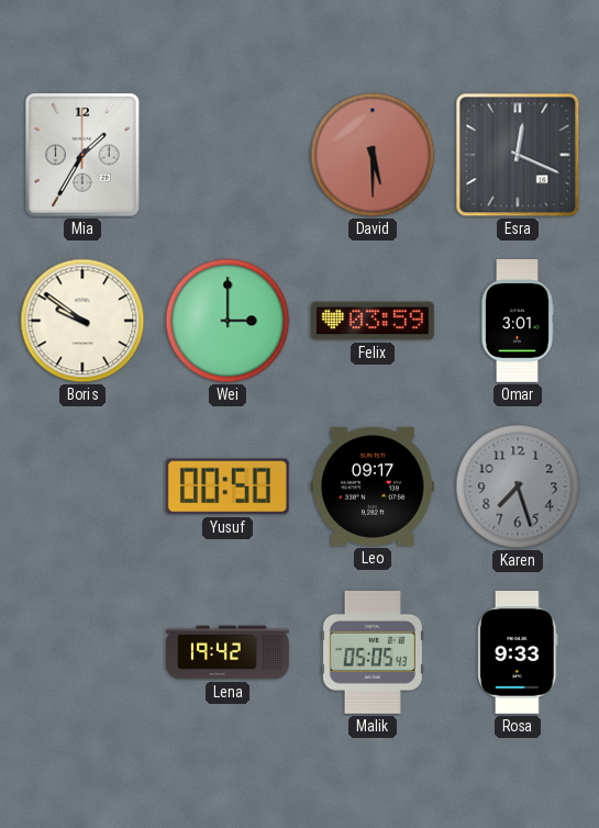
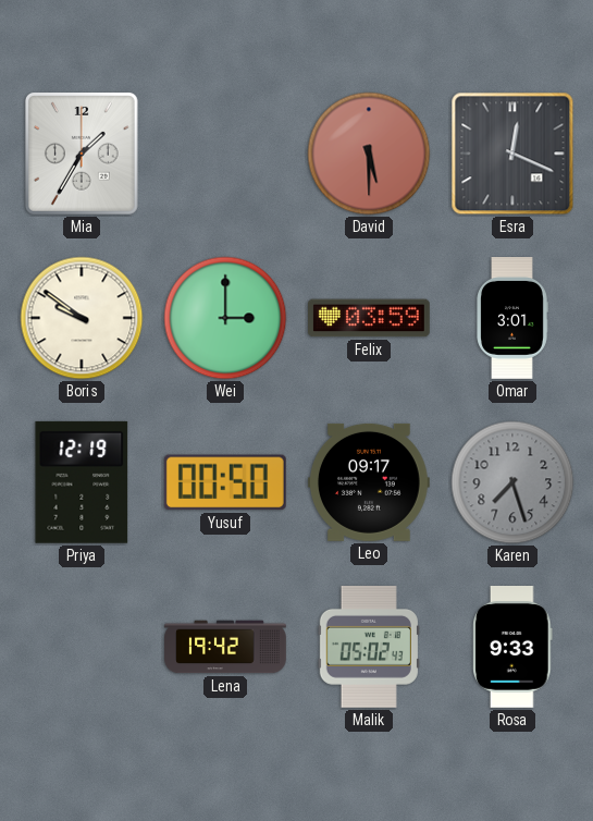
Priya: none -> 12:19 (82, 482)
Malik: 05:05 -> 05:02 (369, 647)
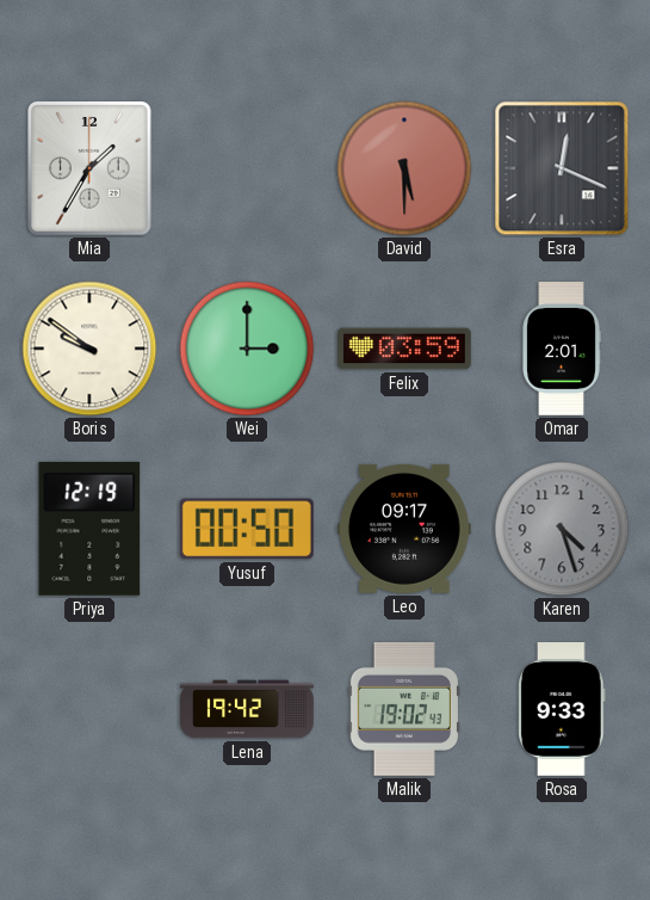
Omar: 3:01 -> 2:01 (562, 350)
Karen: 7:27 -> 4:27 (562, 529)
Malik: 05:02 -> 19:02 (404, 709)
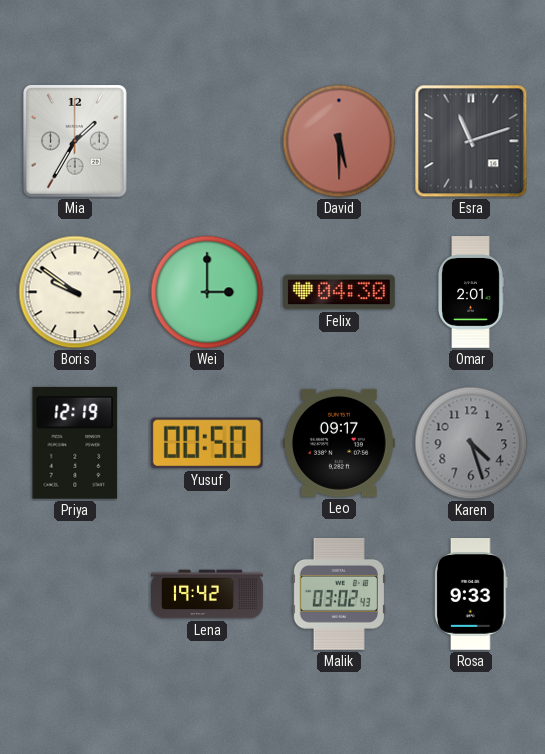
Esra: 12:19 -> 11:12 (471, 141)
Felix: 03:59 -> 04:30 (340, 292)
Malik: 19:02 -> 03:02 (339, 594)
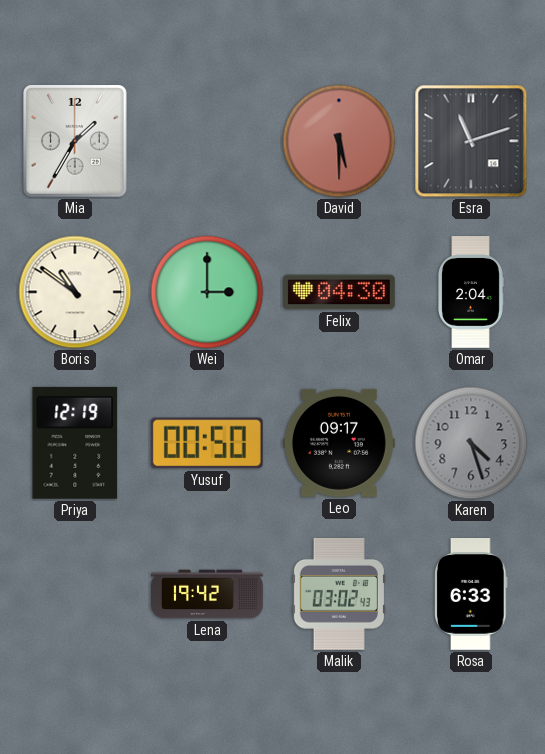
Boris: 9:51 -> 10:51 (75, 292)
Omar: 2:01 -> 2:04 (471, 293)
Rosa: 9:33 -> 6:33 (471, 595)
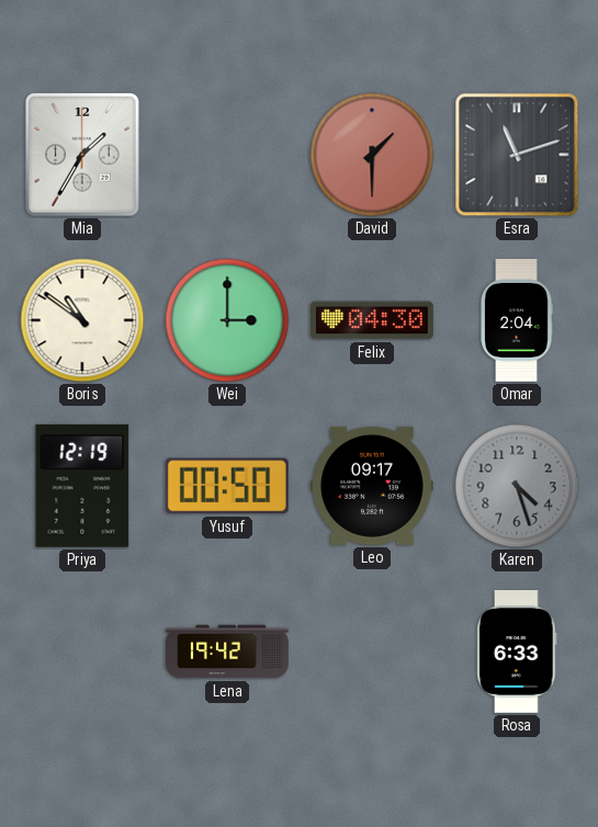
David: 5:30 -> 1:30 (372, 155)
Malik: 03:02 -> none (339, 594)
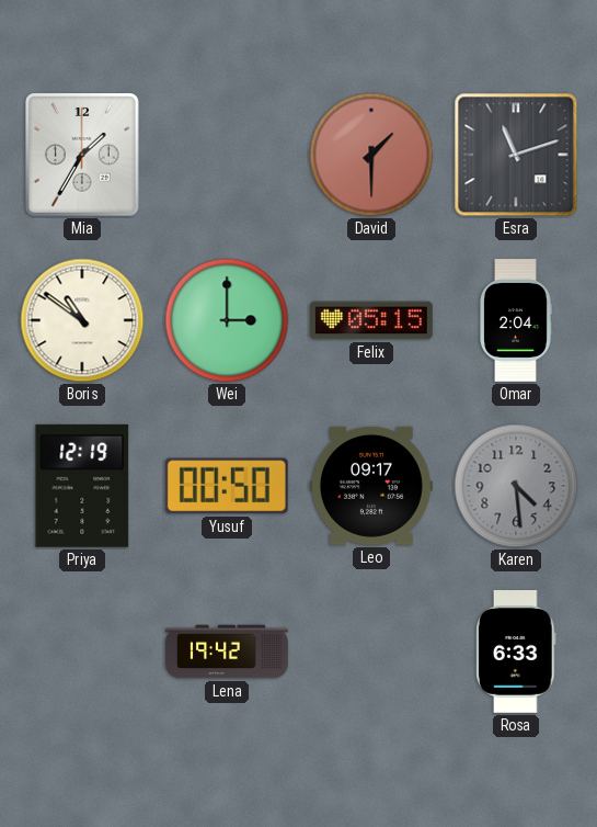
Felix: 04:30 -> 05:15 (372, 320)
Karen: 4:27 -> 4:29 (516, 486)
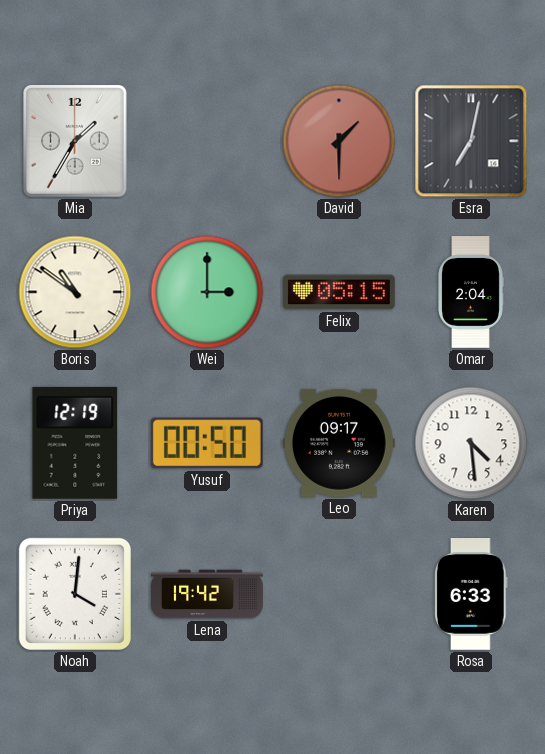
Esra: 11:12 -> 7:02 (471, 141)
Karen dial: grey -> white (471, 443)
Noah: none -> 4:01 (75, 594)
